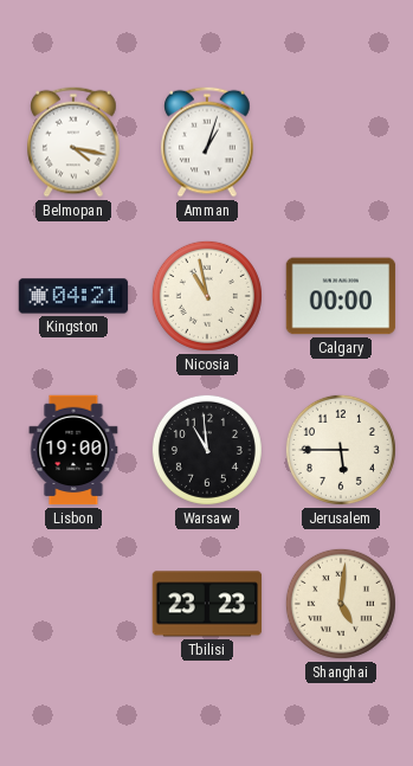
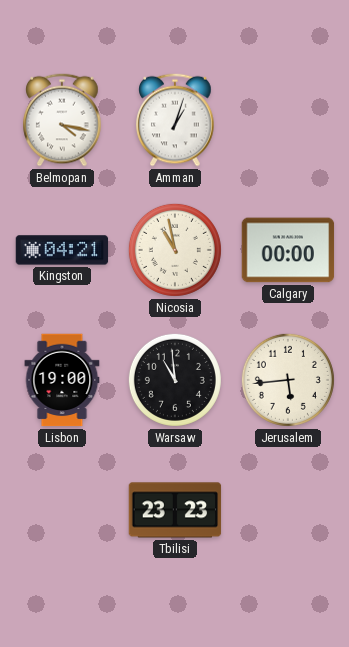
Jerusalem: 5:45 -> 5:44 (288, 380)
Shanghai: 5:01 -> none (341, 604)
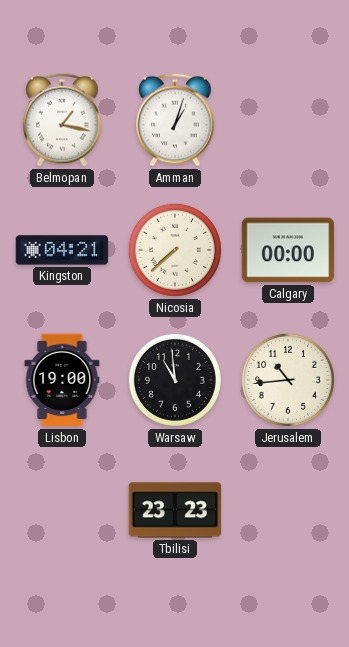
Belmopan: 4:17 -> 1:17 (62, 120)
Nicosia: 10:58 -> 7:38 (175, 250)
Jerusalem: 5:44 -> 10:44 (288, 380)
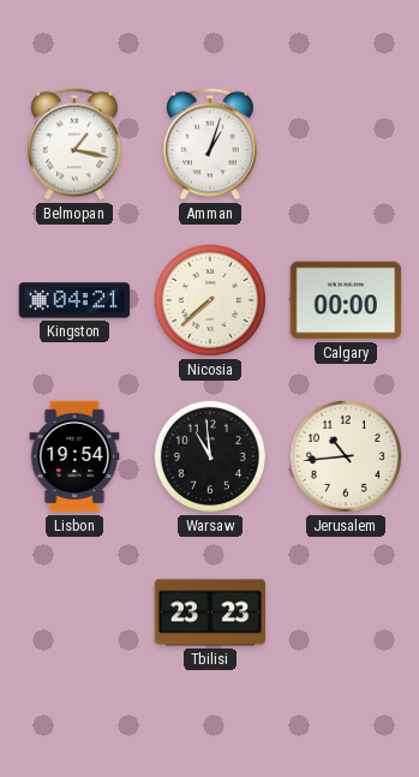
Lisbon: 19:00 -> 19:54 (74, 456)
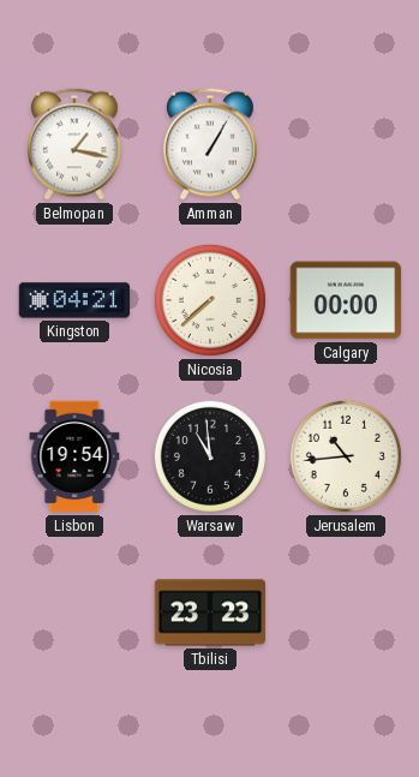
Amman: 1:03 -> 1:05 (210, 144)
